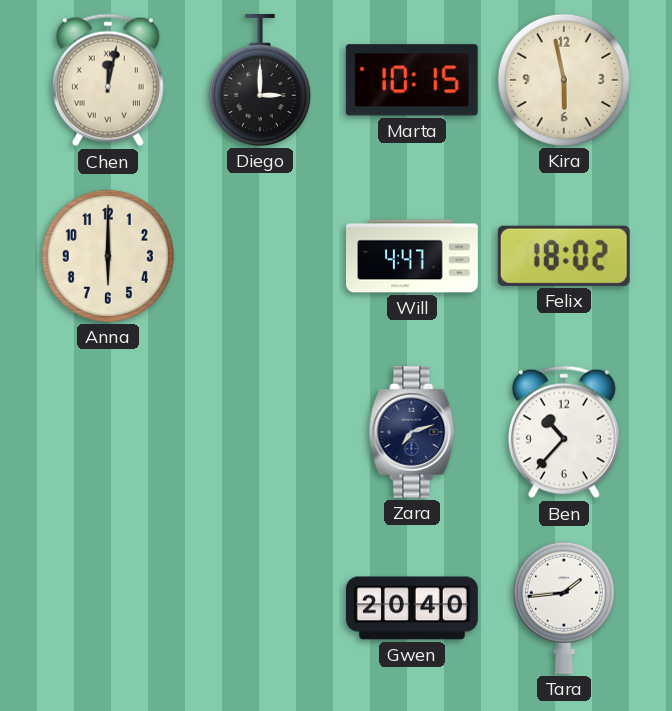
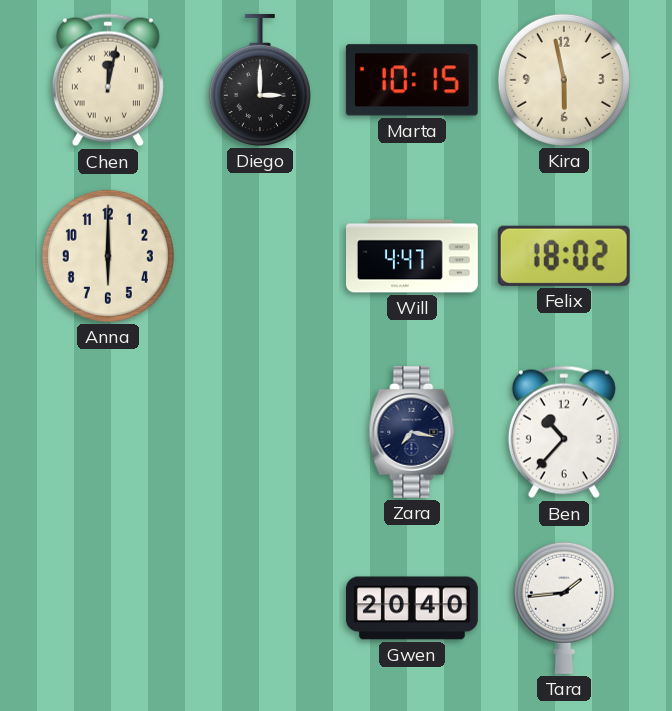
Zara: 7:12 -> 7:17 (412, 432)
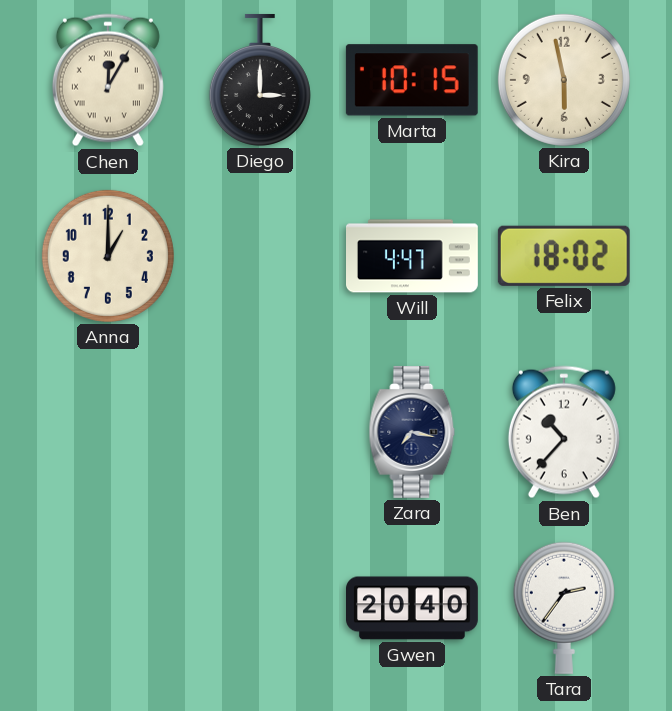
Chen: 12:02 -> 12:05 (108, 80)
Anna: 6:00 -> 1:00 (108, 256)
Tara: 1:44 -> 2:36 (564, 608)
